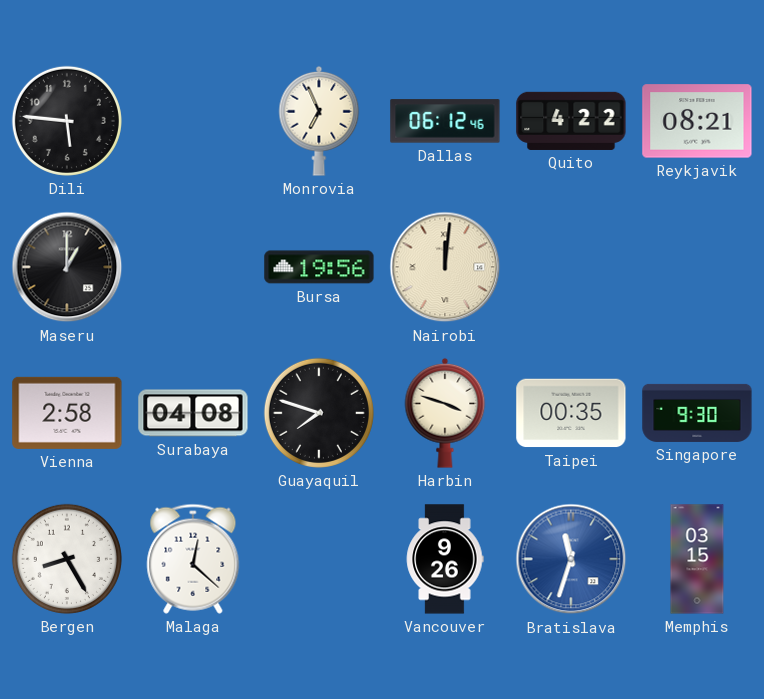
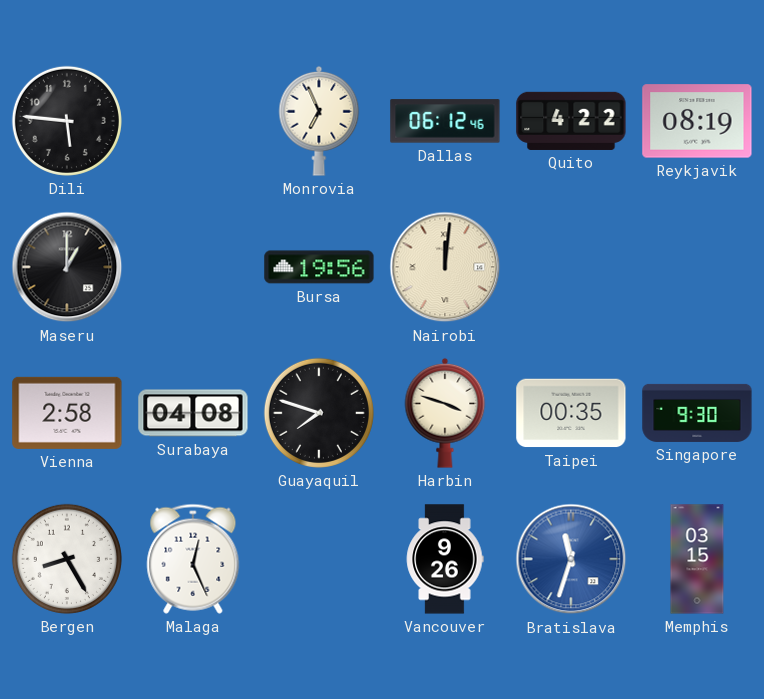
Reykjavik: 08:21 -> 08:19 (697, 121)
Malaga: 12:22 -> 12:26 (193, 559)
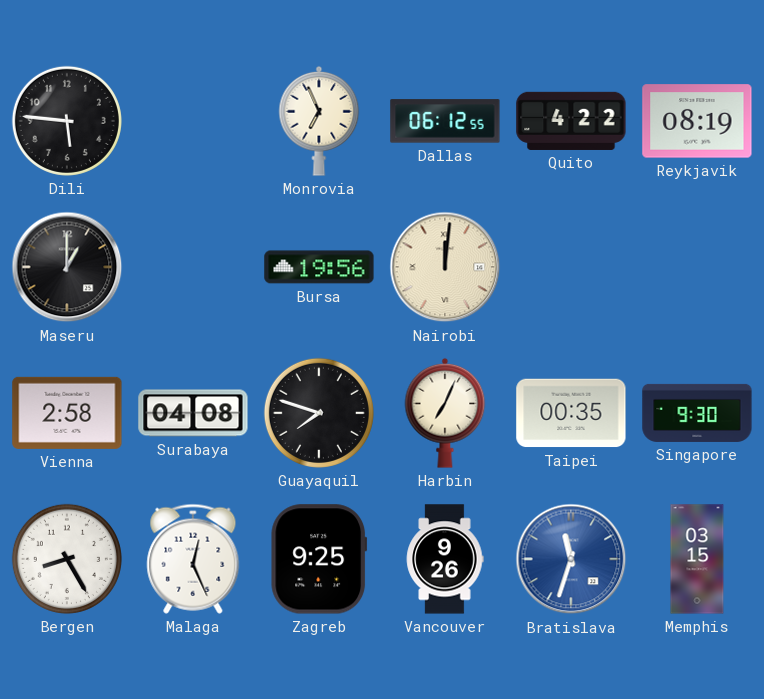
Dallas: 06:12:46 -> 06:12:55 (445, 121)
Harbin: 3:48 -> 7:04 (445, 413)
Zagreb: none -> 9:25 (319, 559)
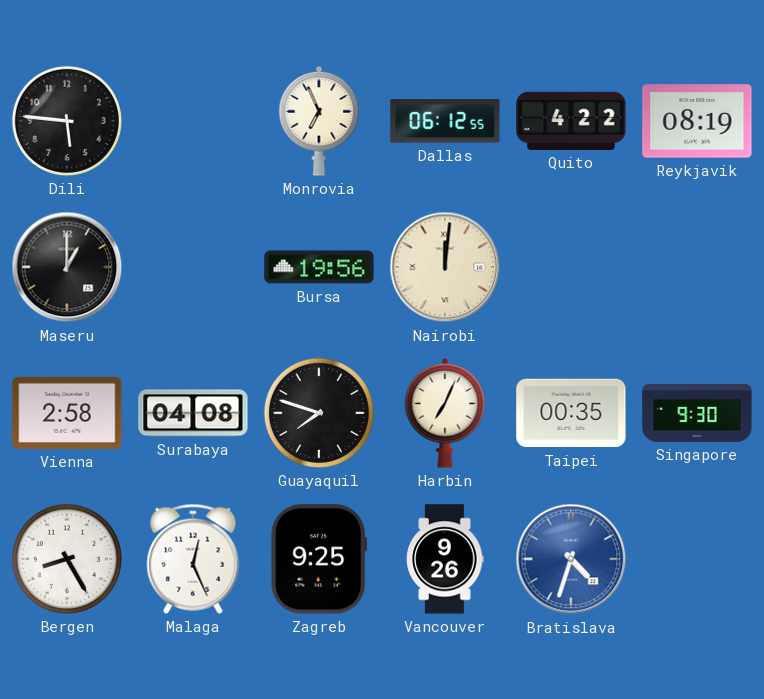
Bratislava: 11:33 -> 4:33 (571, 559)
Memphis: 03:15 -> none (697, 559)
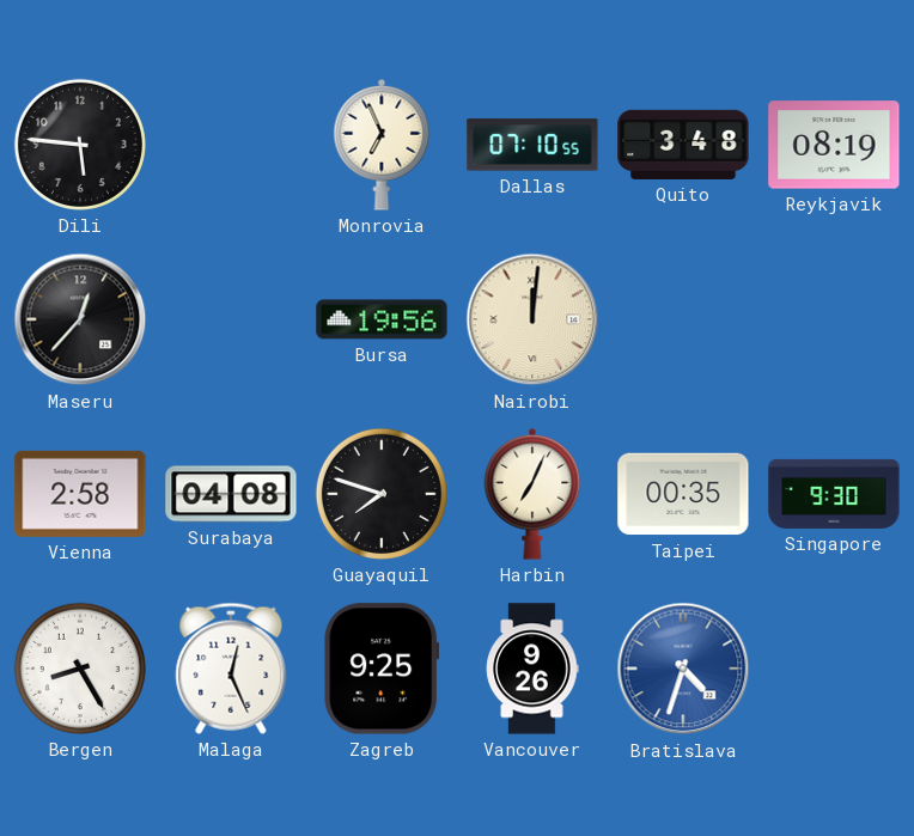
Dallas: 06:12 -> 07:10 (532, 145)
Quito: 4:22 -> 3:48 (683, 145)
Maseru: 1:00 -> 12:37 (80, 319)
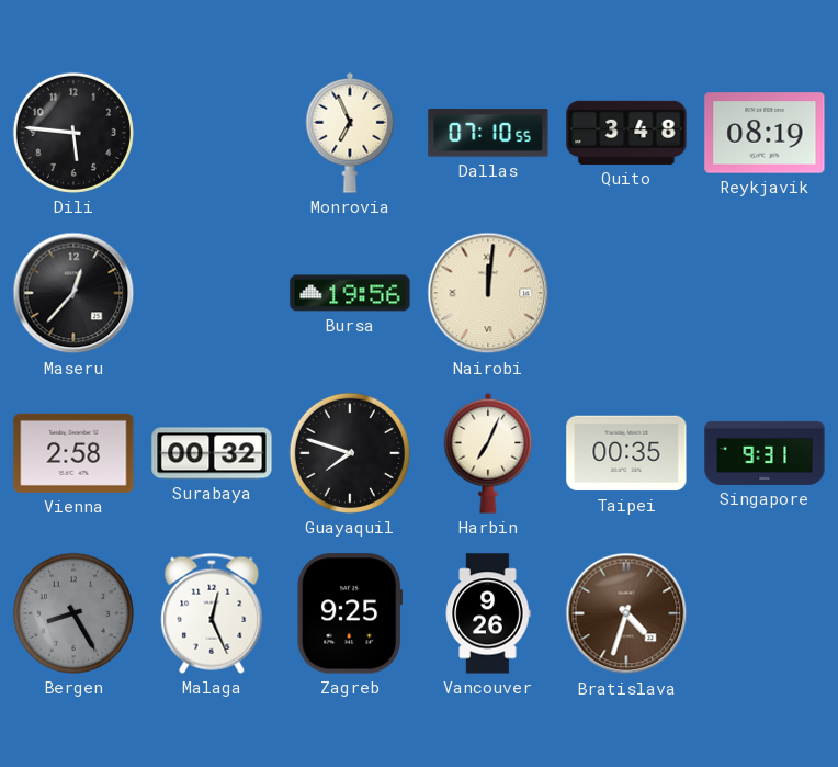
Surabaya: 04:08 -> 00:32 (212, 453)
Singapore: 9:30 -> 9:31 (765, 453)
Bergen dial: white -> grey (73, 613)
Bratislava dial: blue -> brown (626, 613)
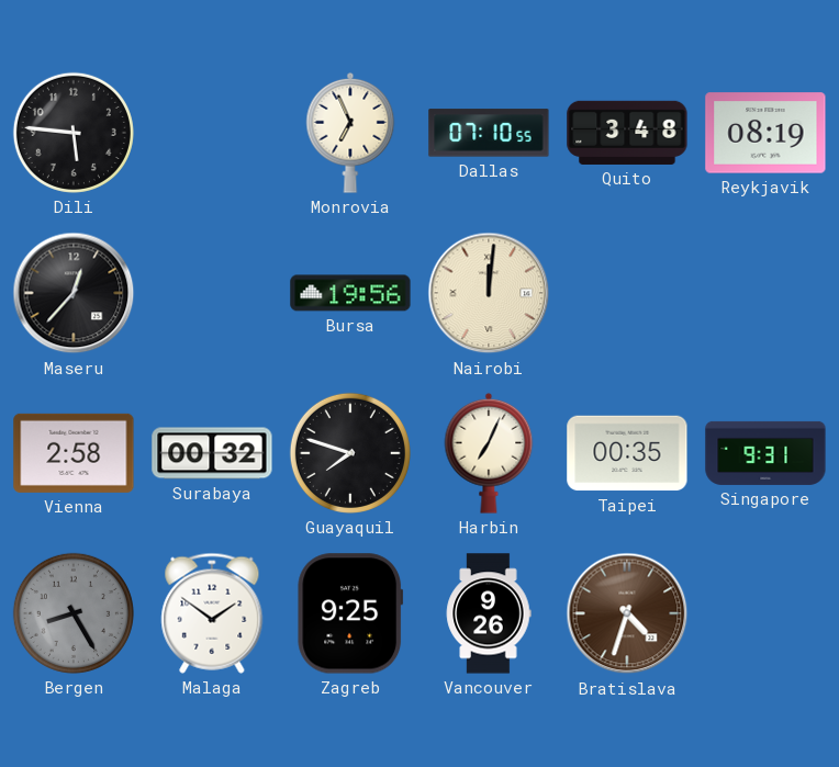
Malaga: 12:26 -> 1:51 (212, 613)
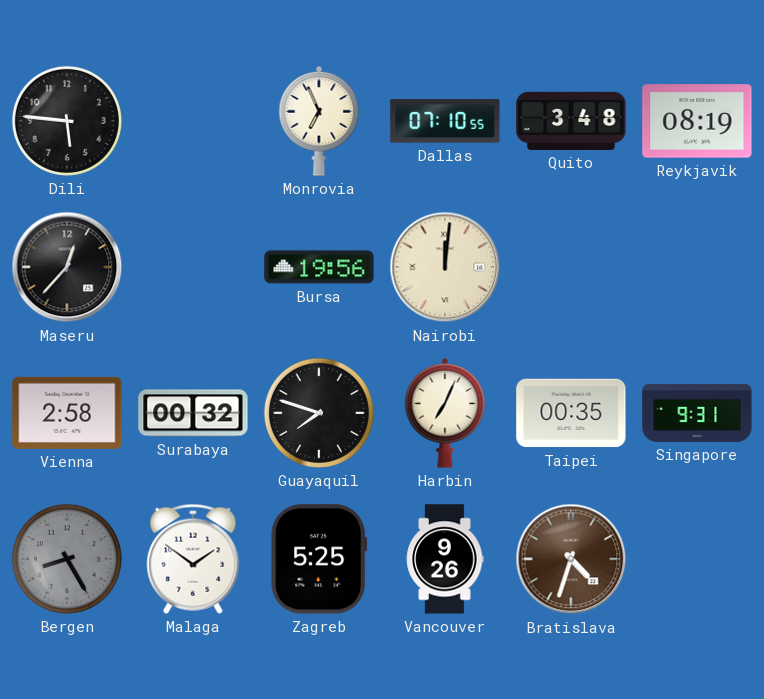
Zagreb: 9:25 -> 5:25 (319, 559)
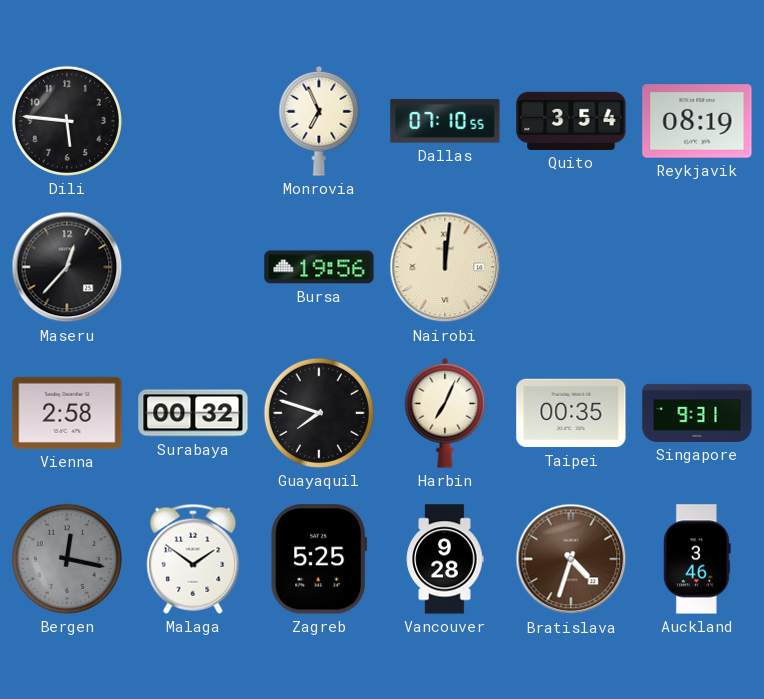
Quito: 3:48 -> 3:54 (571, 121)
Bergen: 8:25 -> 12:17 (67, 559)
Vancouver: 9:26 -> 9:28 (445, 559)
Auckland: none -> 3:46 (698, 559)
